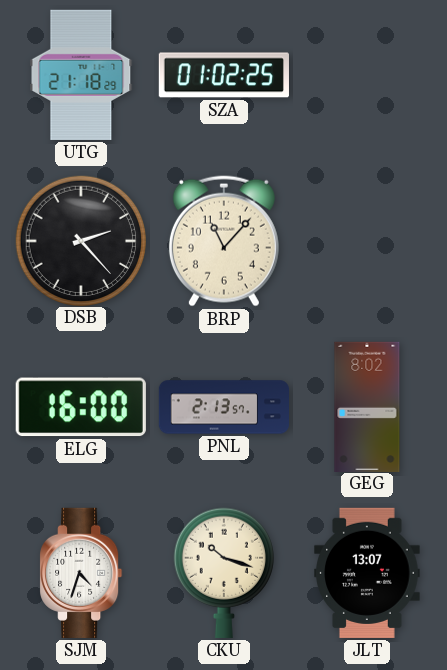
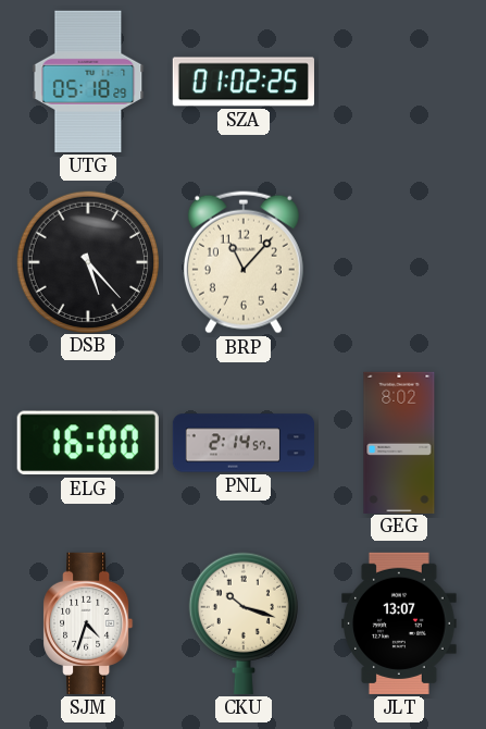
UTG: 21:18 -> 05:18 (88, 82)
DSB: 2:23 -> 5:23 (87, 261)
PNL: 2:13 -> 2:14 (244, 443)
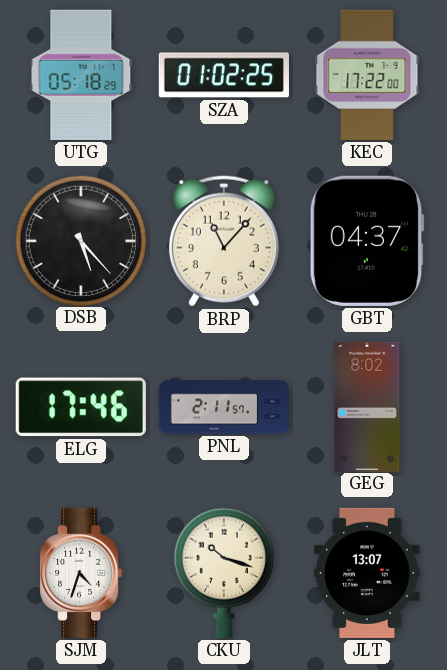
KEC: none -> 17:22 (367, 75)
GBT: none -> 04:37 (367, 241)
ELG: 16:00 -> 17:46 (81, 407)
PNL: 2:14 -> 2:11 (224, 407)
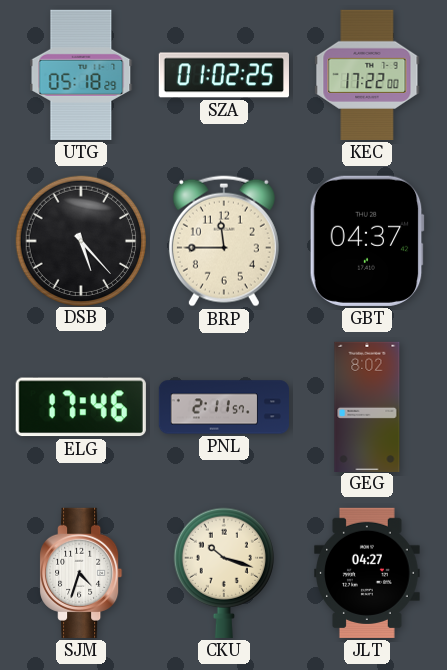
BRP: 11:07 -> 11:45 (224, 241)
JLT: 13:07 -> 04:27 (367, 573)
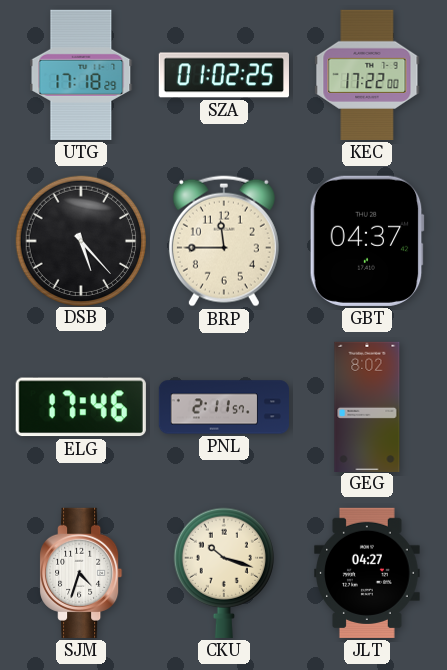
UTG: 05:18 -> 17:18 (81, 75)
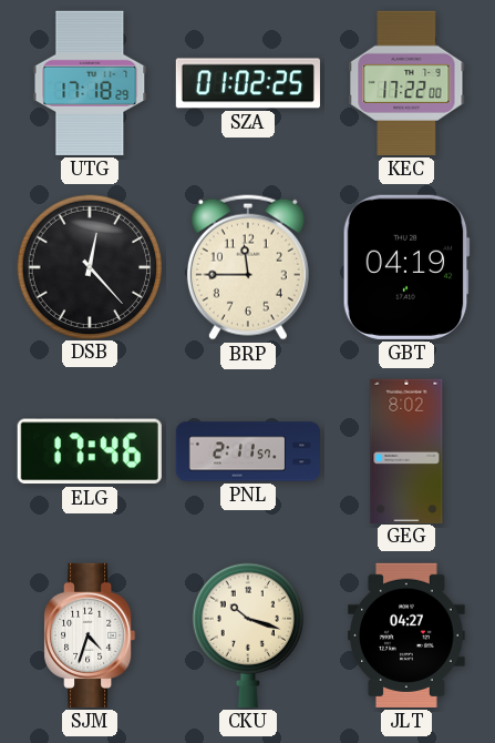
DSB: 5:23 -> 12:23 (89, 266)
GBT: 04:37 -> 04:19 (406, 267)
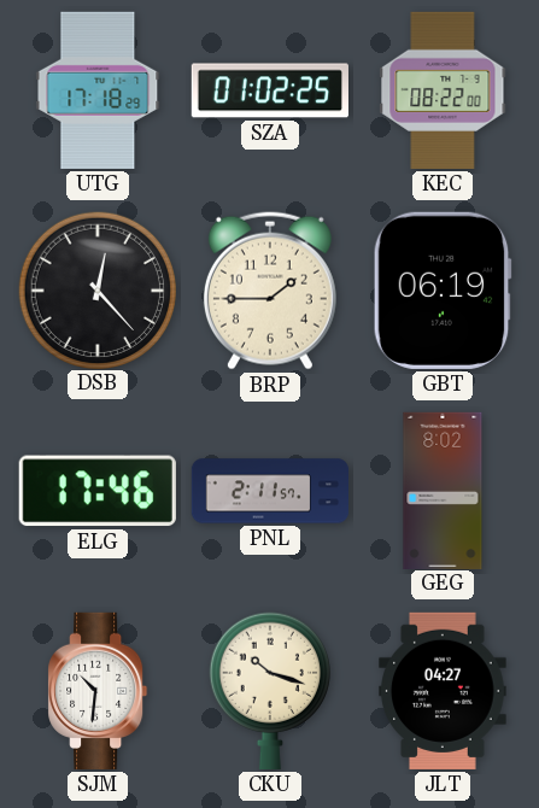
KEC: 17:22 -> 08:22 (443, 90)
BRP: 11:45 -> 1:45 (270, 291)
GBT: 04:19 -> 06:19 (443, 291)
SJM: 4:33 -> 10:31 (98, 691)
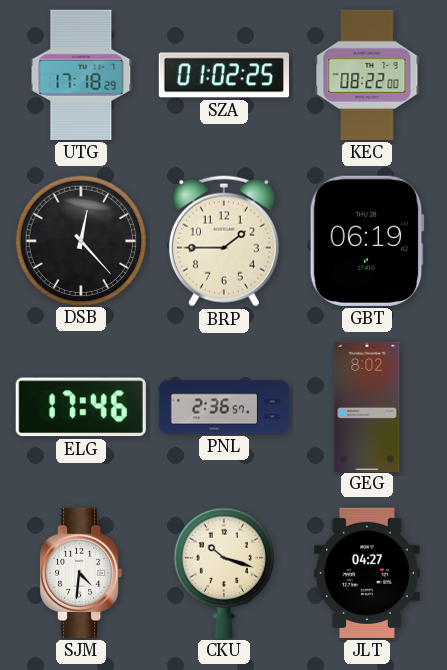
PNL: 2:11 -> 2:36 (224, 407)
SJM: 10:31 -> 4:31 (81, 573)
